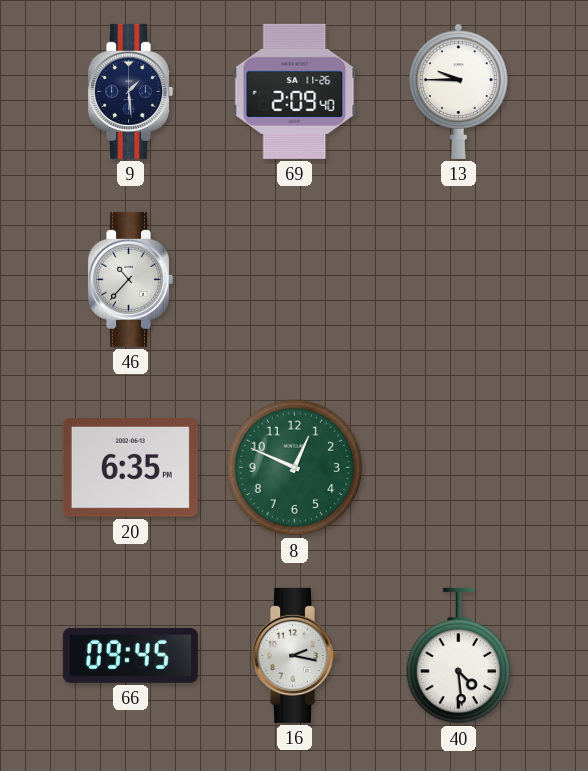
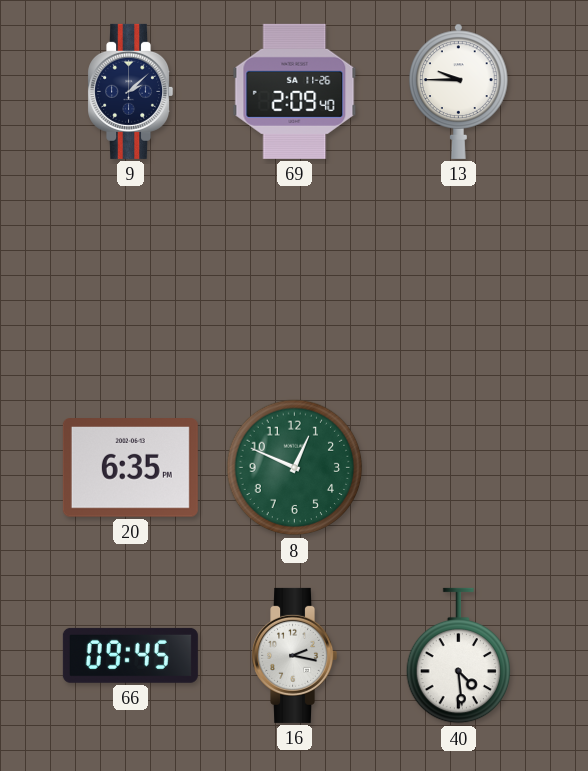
9: 1:29 -> 2:08 (131, 91)
46: 10:37 -> none (131, 279)
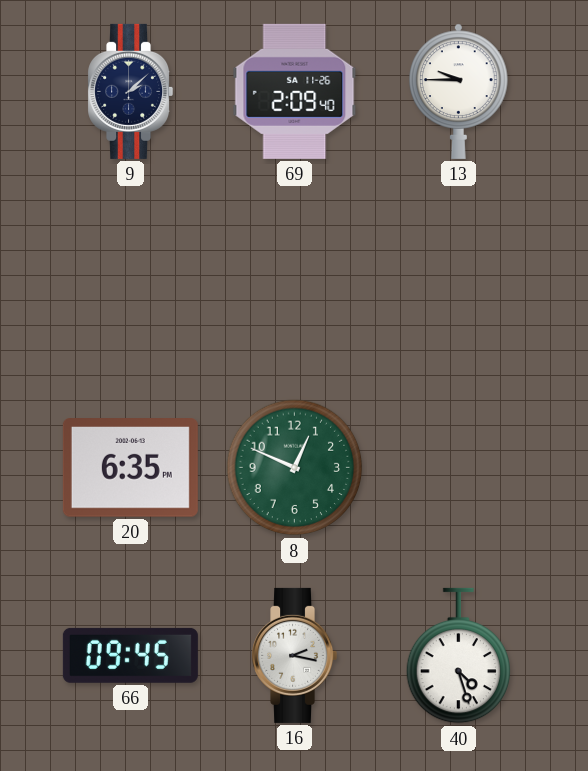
40: 4:29 -> 4:27 (458, 656)
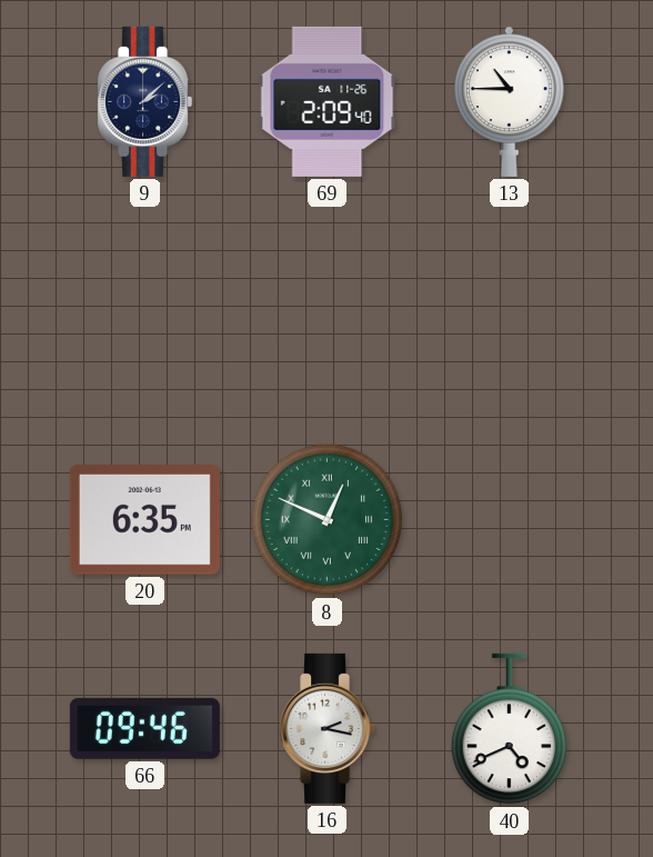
13: 9:45 -> 10:45 (510, 101)
8 numerals: Arabic -> Roman (328, 520)
66: 09:45 -> 09:46 (144, 728)
40: 4:27 -> 4:41 (509, 729)
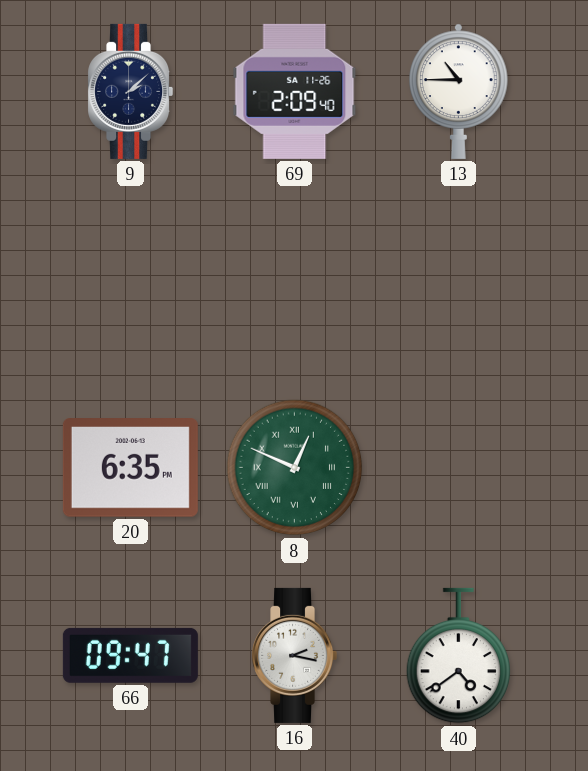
66: 09:46 -> 09:47 (130, 655)
40: 4:41 -> 4:39 (458, 656)
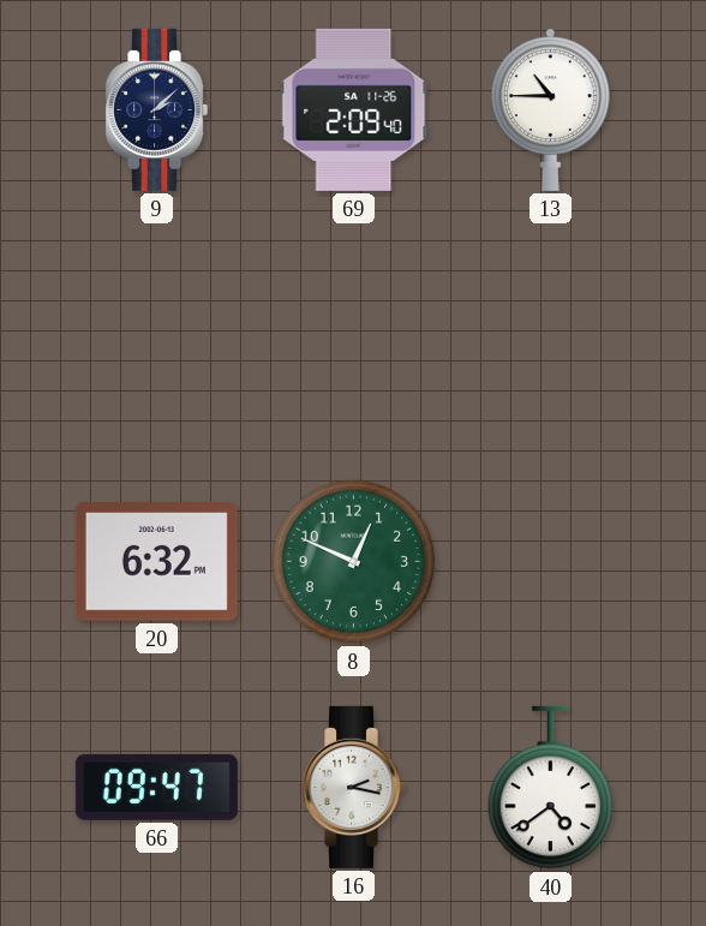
20: 6:35 -> 6:32 (156, 562)
8 numerals: Roman -> Arabic (354, 562)
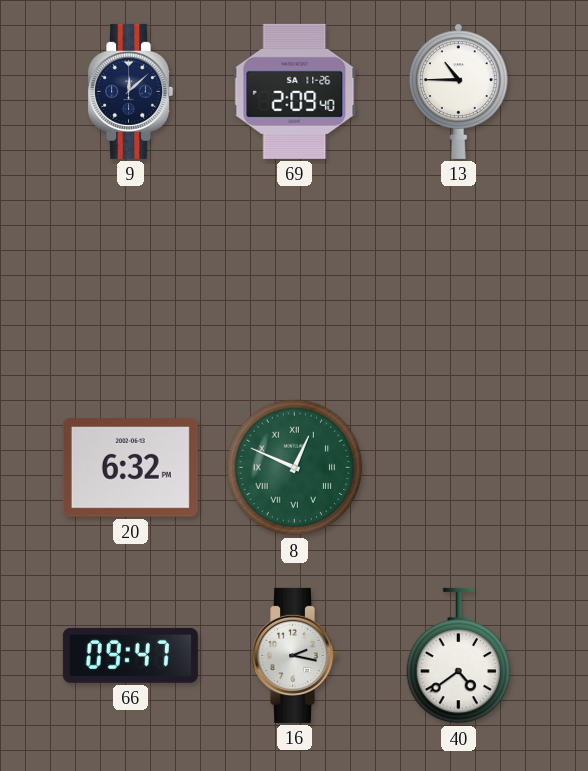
9: 2:08 -> 12:08 (131, 91)
8 numerals: Arabic -> Roman (295, 468)
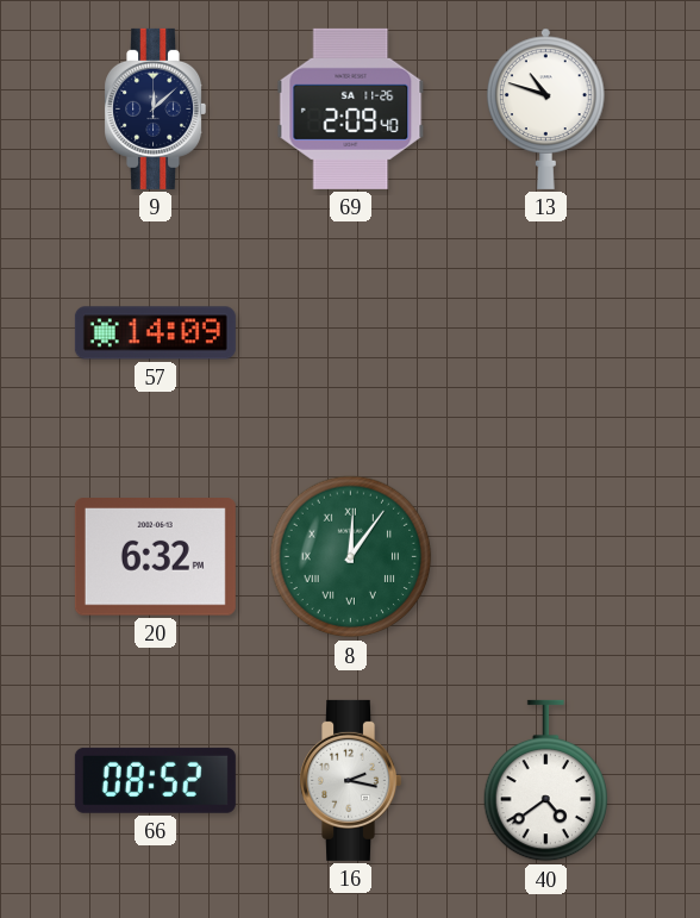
13: 10:45 -> 10:48 (546, 108)
57: none -> 14:09 (155, 333)
8: 12:49 -> 12:06 (351, 557)
66: 09:47 -> 08:52 (155, 780)
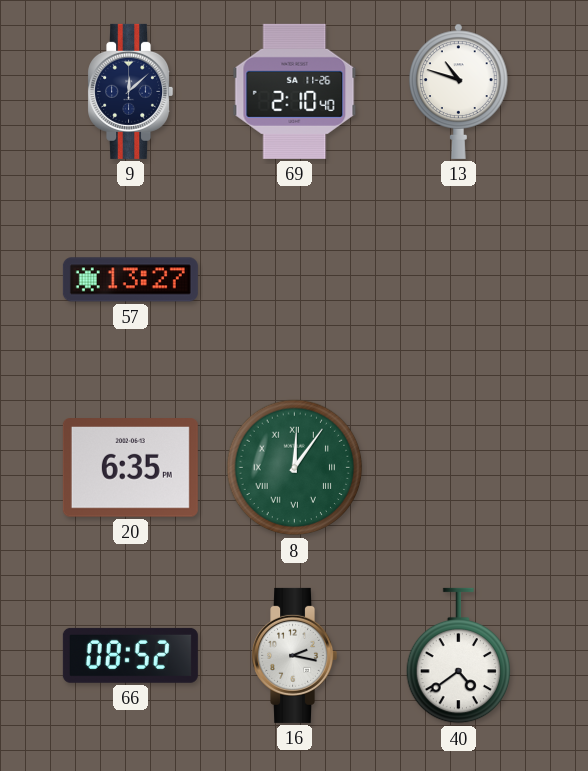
69: 2:09 -> 2:10 (295, 91)
57: 14:09 -> 13:27 (130, 280)
20: 6:32 -> 6:35 (130, 468)
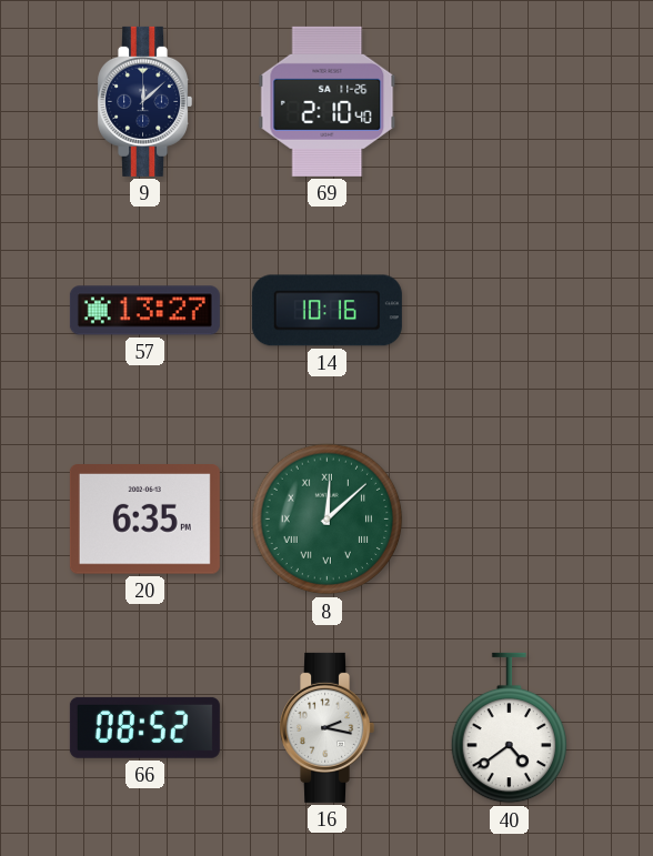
13: 10:48 -> none (459, 91)
14: none -> 10:16 (326, 311)
8: 12:06 -> 12:08 (328, 520)
